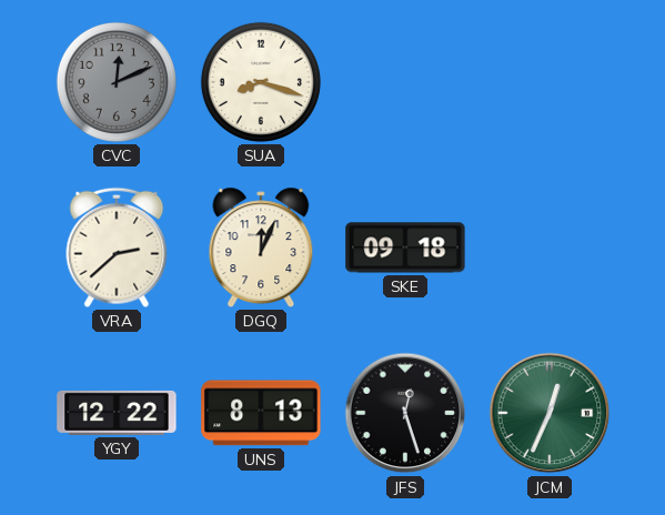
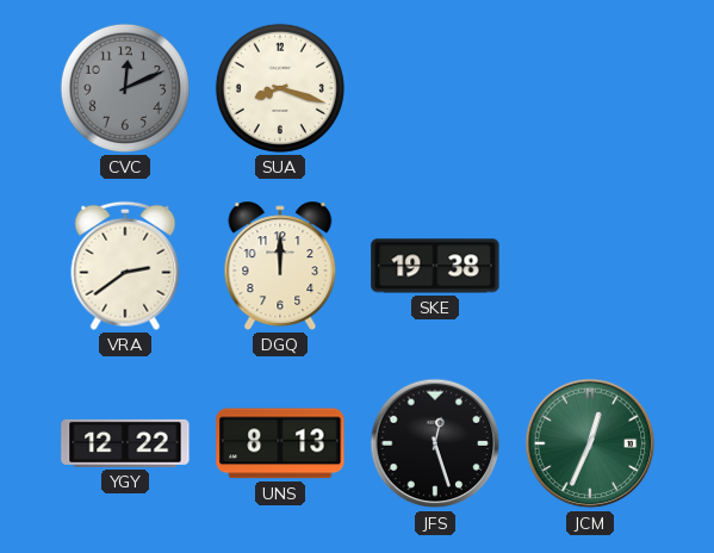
VRA: 2:38 -> 2:39 (125, 266)
DGQ: 12:04 -> 12:00 (280, 266)
SKE: 09:18 -> 19:38 (435, 266)
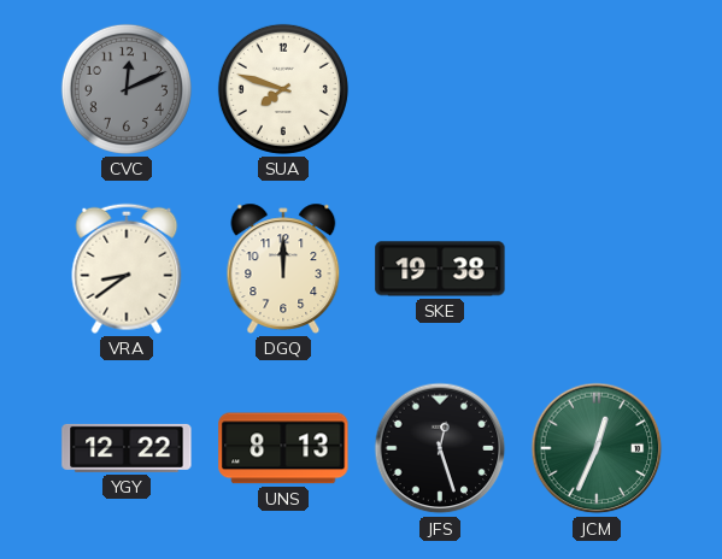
SUA: 8:18 -> 7:48 (283, 89)
VRA: 2:39 -> 8:39 (127, 269)
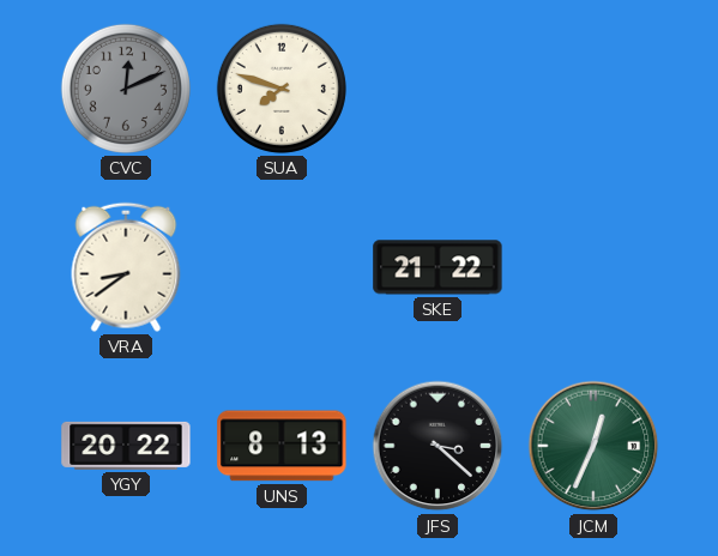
DGQ: 12:00 -> none (283, 269)
SKE: 19:38 -> 21:22 (438, 267)
YGY: 12:22 -> 20:22 (126, 446)
JFS: 12:27 -> 3:22 (438, 446)
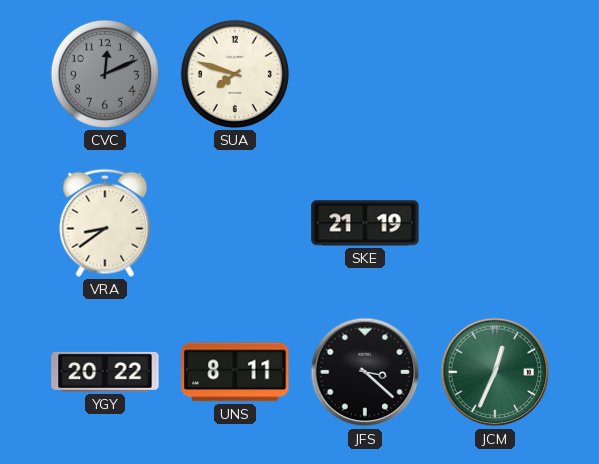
SKE: 21:22 -> 21:19 (365, 223)
UNS: 8:13 -> 8:11 (235, 372)
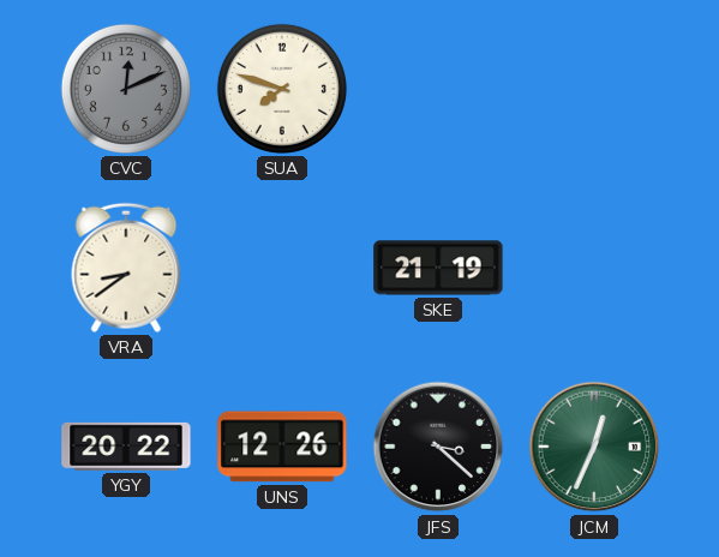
UNS: 8:11 -> 12:26 (282, 447)
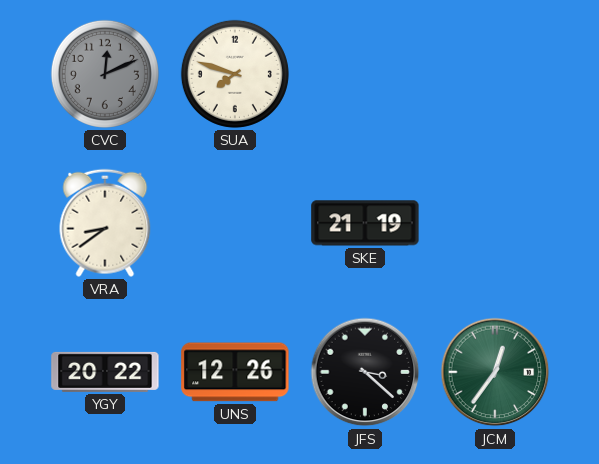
JCM: 12:34 -> 12:36 (495, 372)
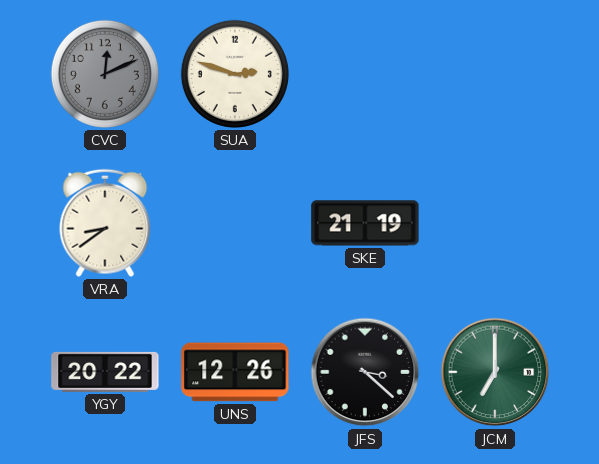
SUA: 7:48 -> 2:48 (235, 74)
JCM: 12:36 -> 7:00 (495, 372)
